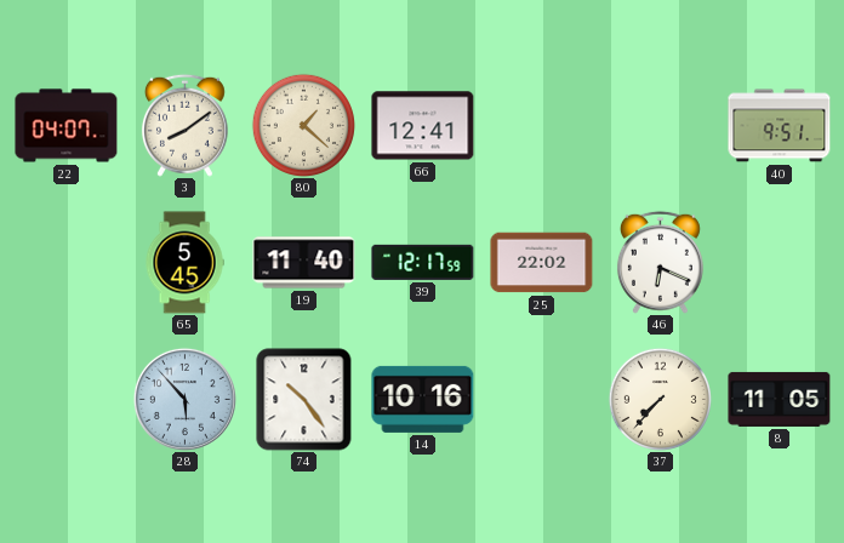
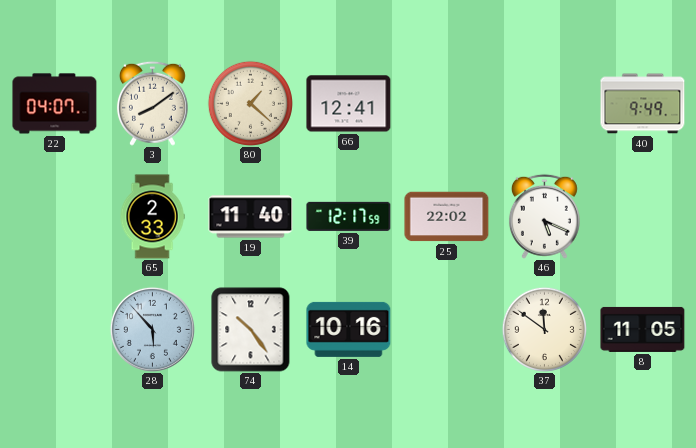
40: 9:51 -> 9:49 (643, 104)
65: 5:45 -> 2:33 (152, 217)
46: 6:19 -> 5:19 (544, 216)
37: 7:37 -> 11:51 (544, 329)
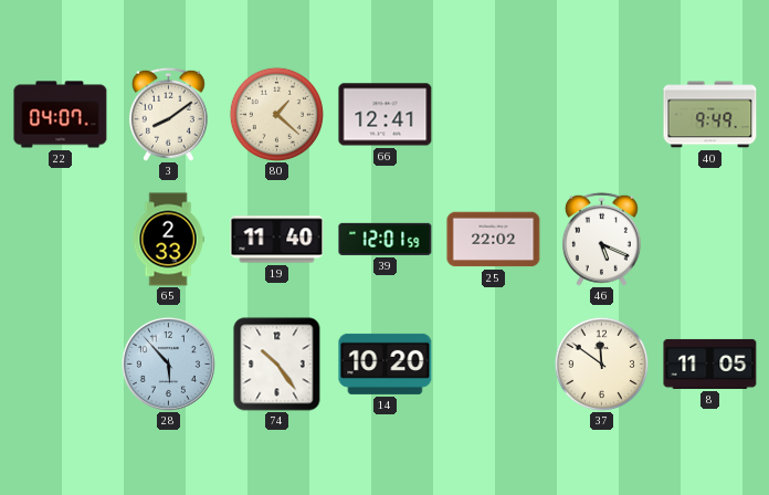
39: 12:17 -> 12:01 (386, 239)
14: 10:16 -> 10:20 (386, 364)
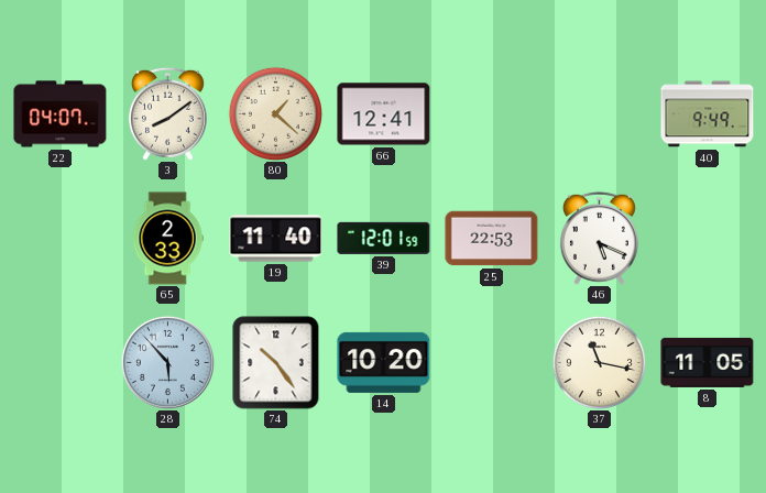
25: 22:02 -> 22:53 (492, 239)
37: 11:51 -> 11:17 (599, 362)
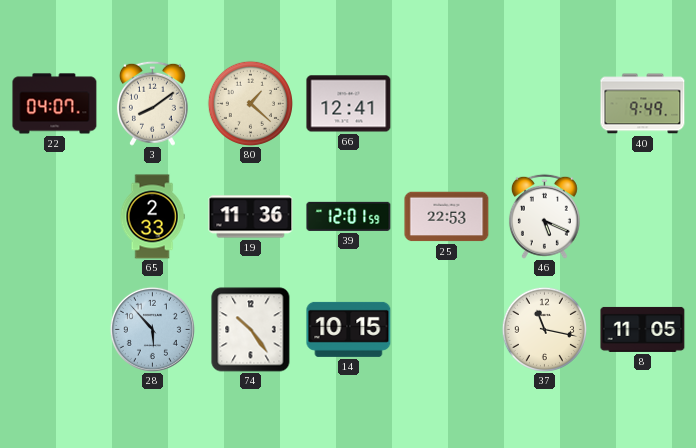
19: 11:40 -> 11:36 (251, 217)
14: 10:20 -> 10:15 (349, 329)
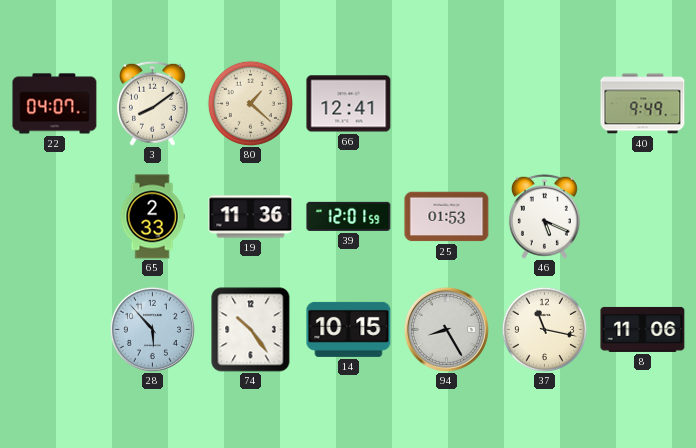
25: 22:53 -> 01:53 (447, 217)
94: none -> 8:25 (446, 329)
8: 11:05 -> 11:06 (643, 329)
